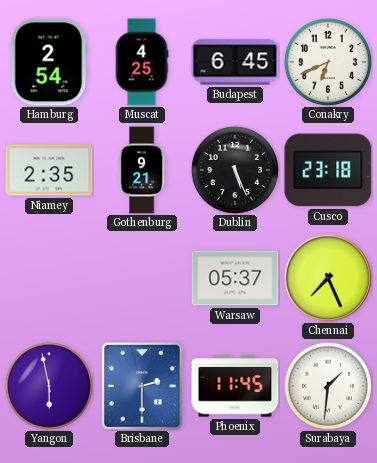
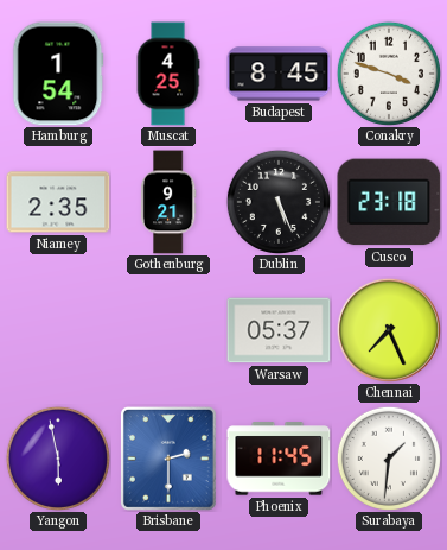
Hamburg: 2:54 -> 1:54 (58, 74)
Budapest: 6:45 -> 8:45 (279, 74)
Conakry: 6:41 -> 3:48 (389, 74)
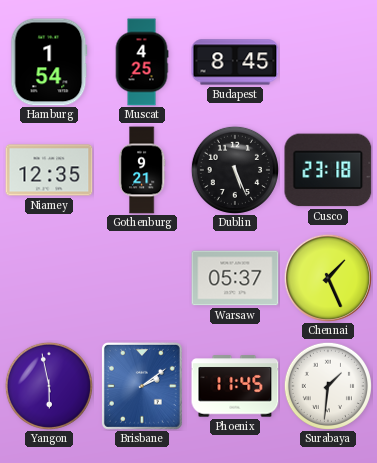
Conakry: 3:48 -> none (389, 74)
Niamey: 2:35 -> 12:35 (49, 170)
Chennai: 7:26 -> 1:26 (328, 278)
Brisbane: 2:30 -> 2:09 (142, 386)
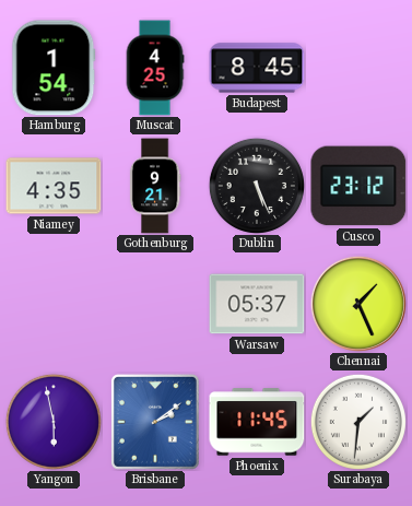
Niamey: 12:35 -> 4:35 (54, 186)
Cusco: 23:18 -> 23:12 (358, 186)
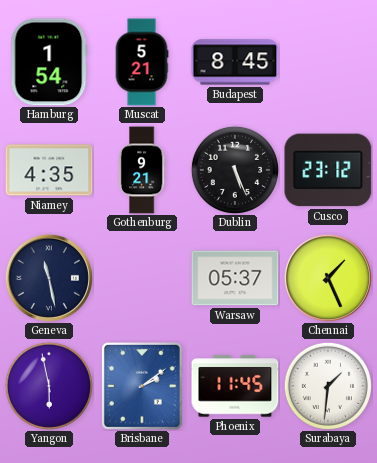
Muscat: 4:25 -> 5:21 (142, 62)
Geneva: none -> 11:28 (49, 278)
